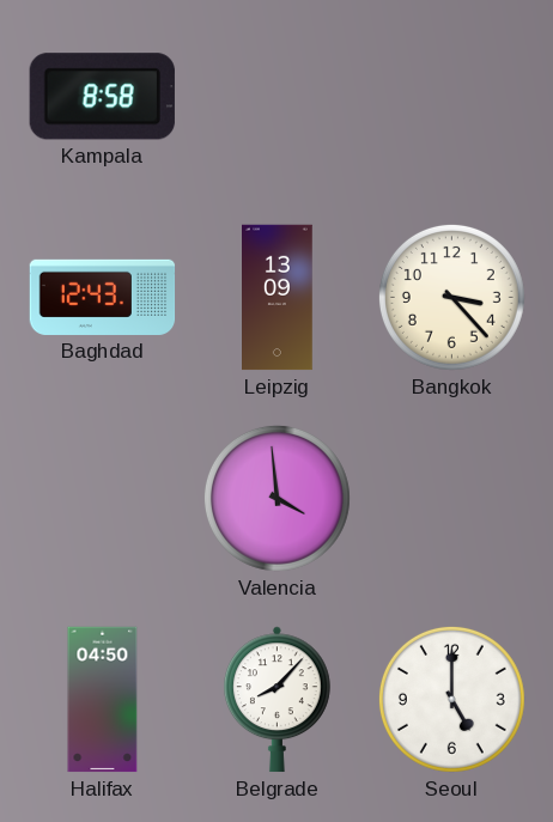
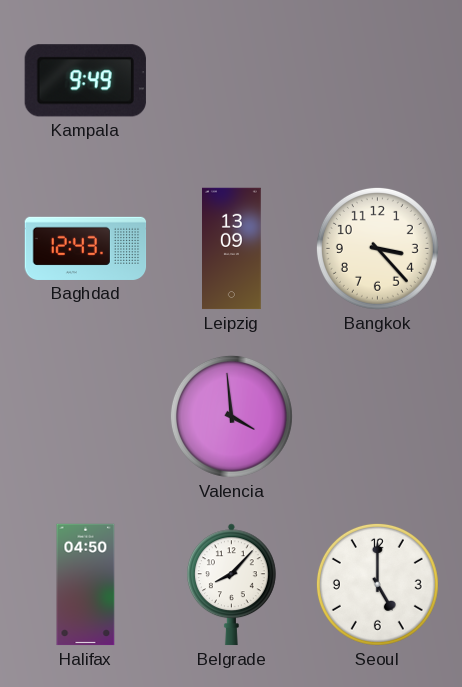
Kampala: 8:58 -> 9:49 (85, 81)
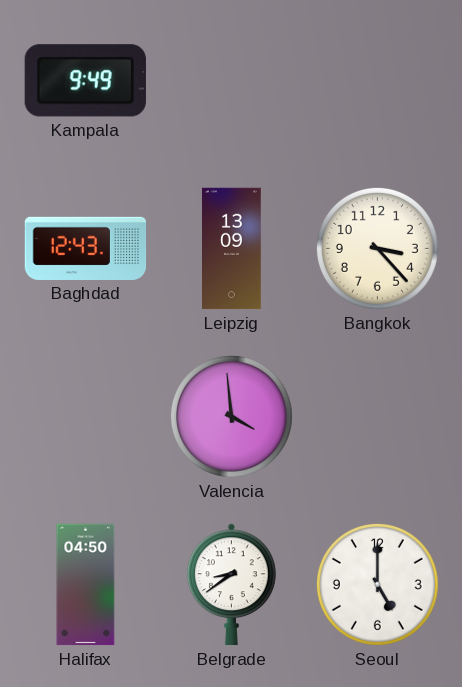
Belgrade: 8:07 -> 8:39 (231, 585)
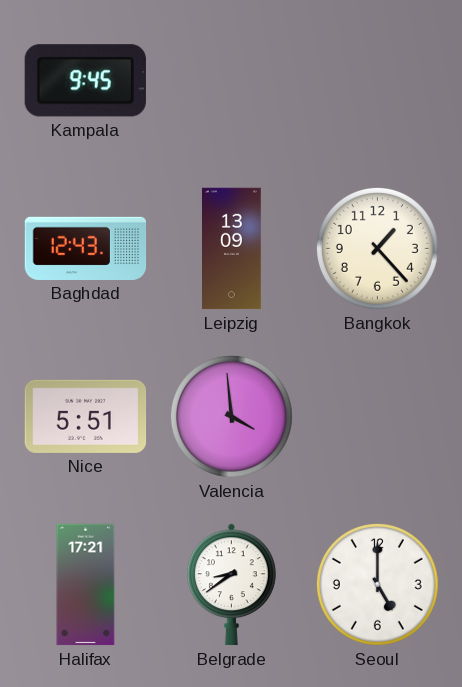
Kampala: 9:49 -> 9:45 (85, 81)
Bangkok: 3:23 -> 1:23 (377, 248)
Nice: none -> 5:51 (86, 416)
Halifax: 04:50 -> 17:21 (86, 585)
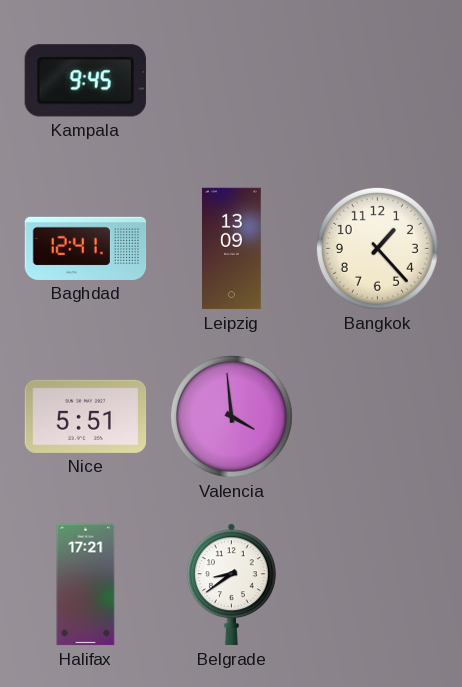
Baghdad: 12:43 -> 12:41 (86, 248)
Seoul: 5:00 -> none (377, 584)
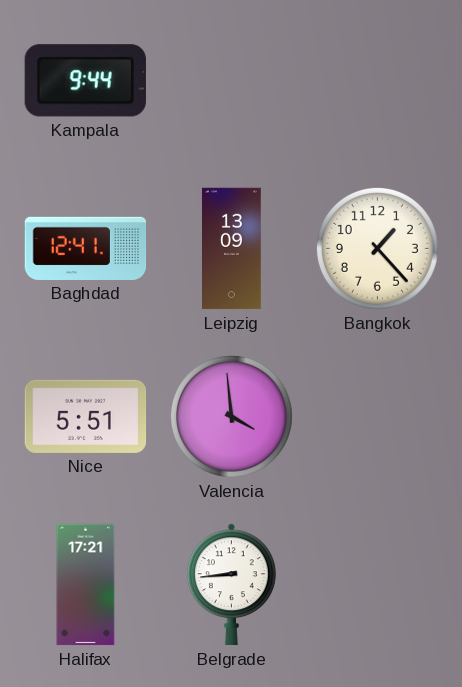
Kampala: 9:45 -> 9:44 (85, 81)
Belgrade: 8:39 -> 8:44 (231, 585)
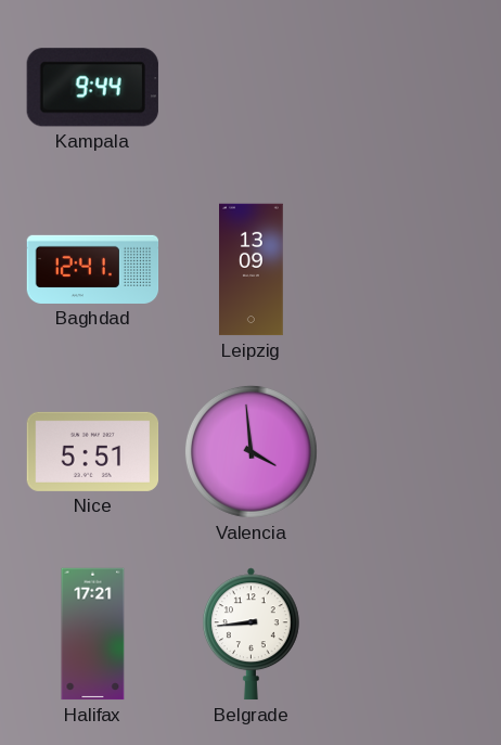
Bangkok: 1:23 -> none (377, 248)
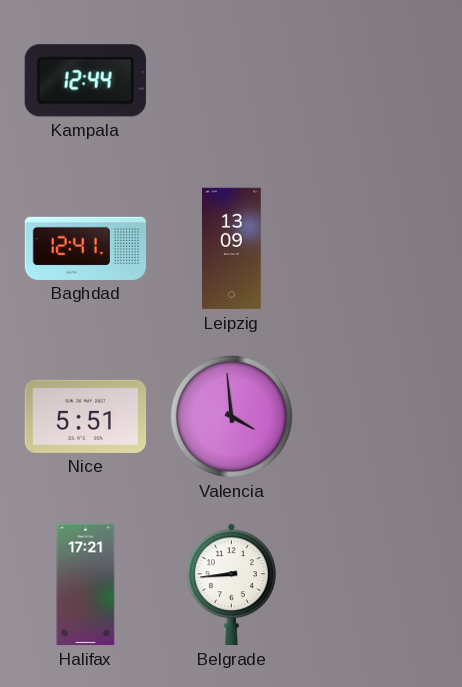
Kampala: 9:44 -> 12:44 (85, 81)
